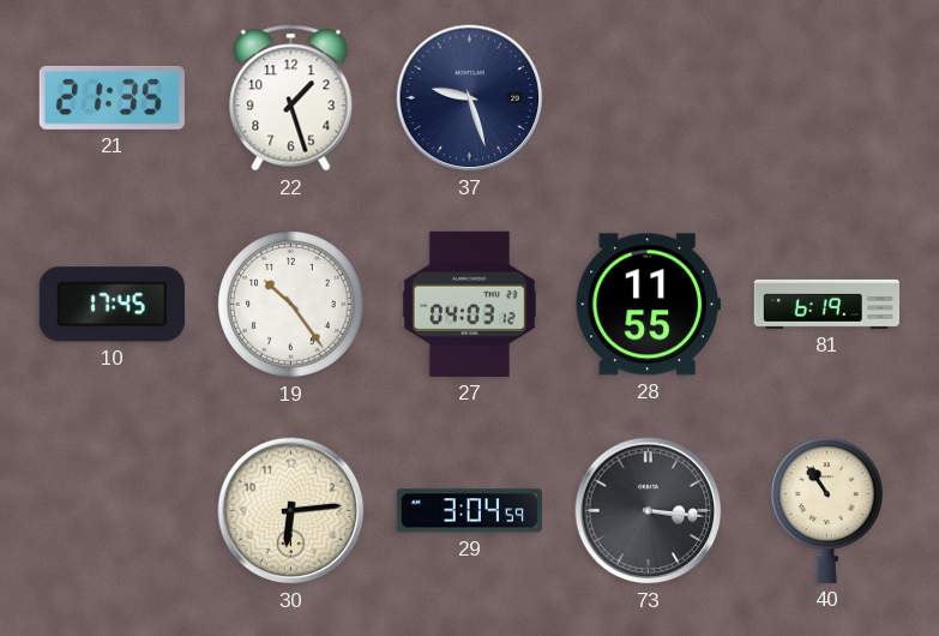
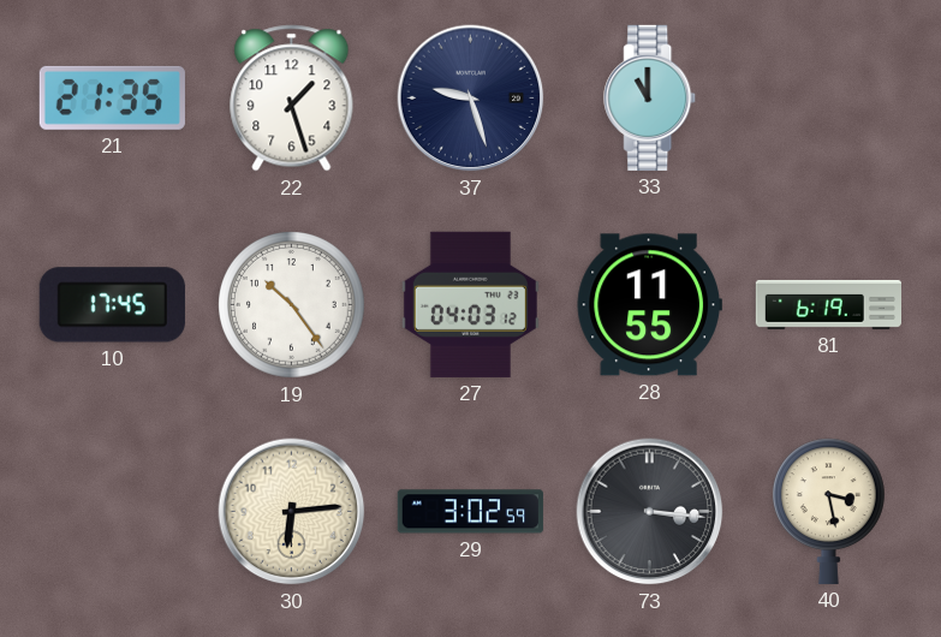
33: none -> 11:00 (650, 97)
29: 3:04 -> 3:02 (470, 512)
40: 10:54 -> 3:28 (828, 511)
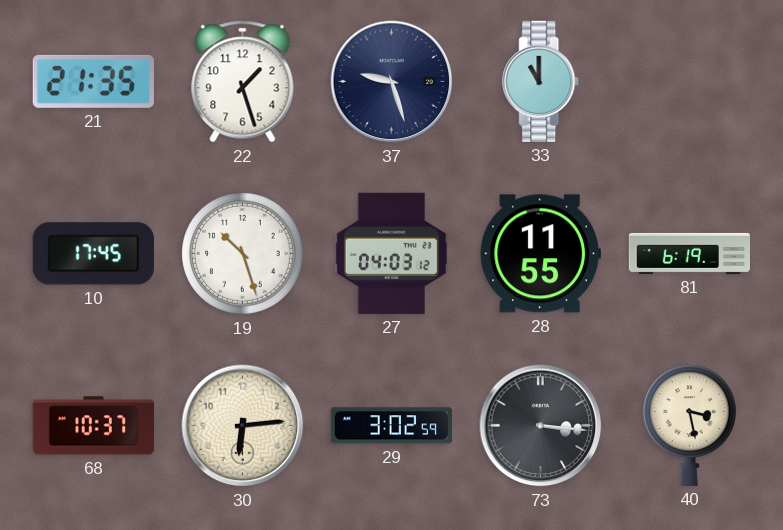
19: 10:24 -> 10:27 (243, 254)
68: none -> 10:37 (93, 426)
